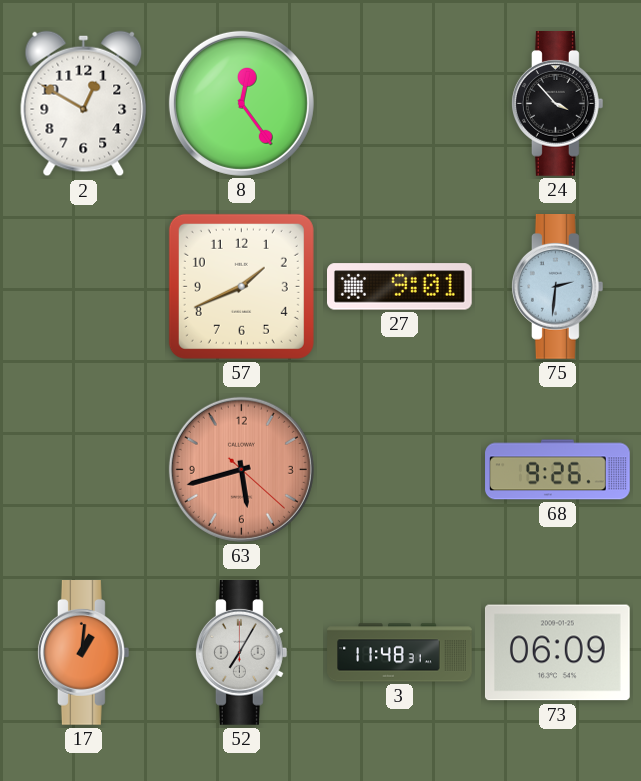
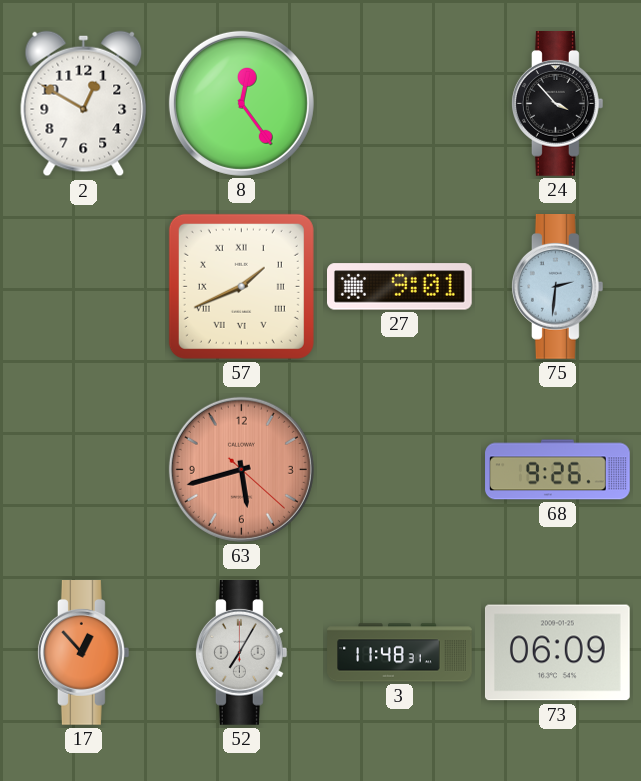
57 numerals: Arabic -> Roman (241, 286)
17: 1:01 -> 12:53 (83, 653)
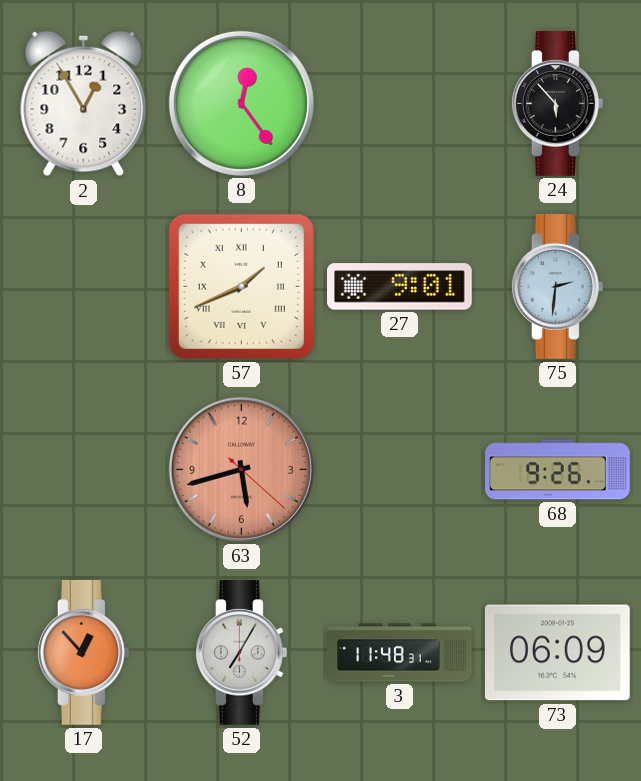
2: 12:50 -> 12:55 (84, 104)
24: 3:53 -> 5:53 (557, 104)
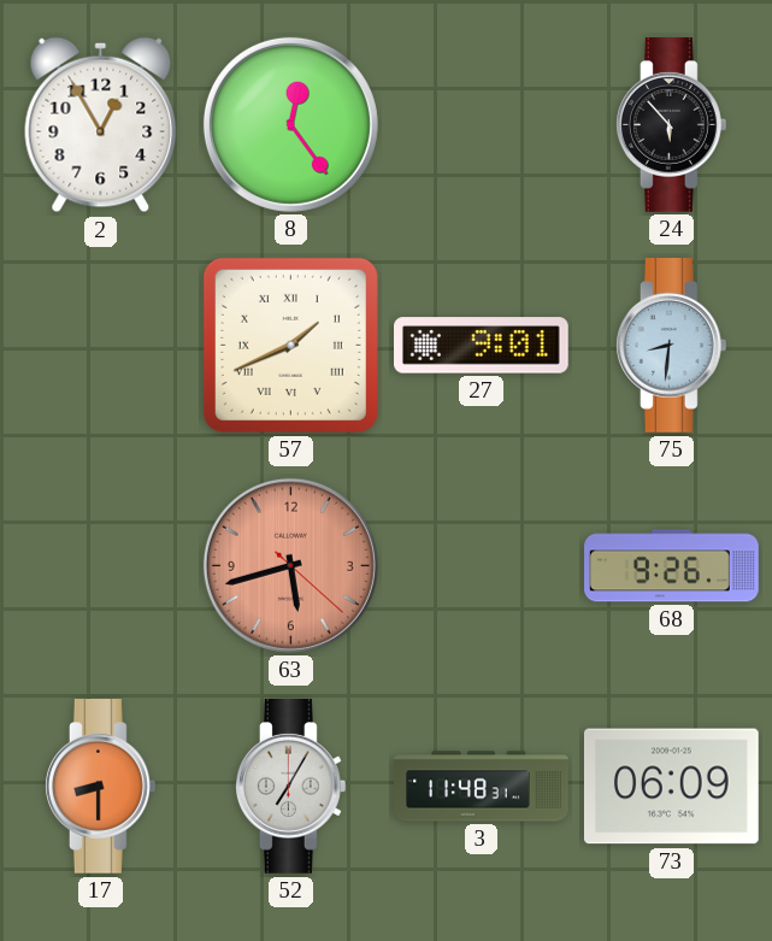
75: 2:31 -> 8:31 (671, 346)
17: 12:53 -> 8:30 (100, 787)
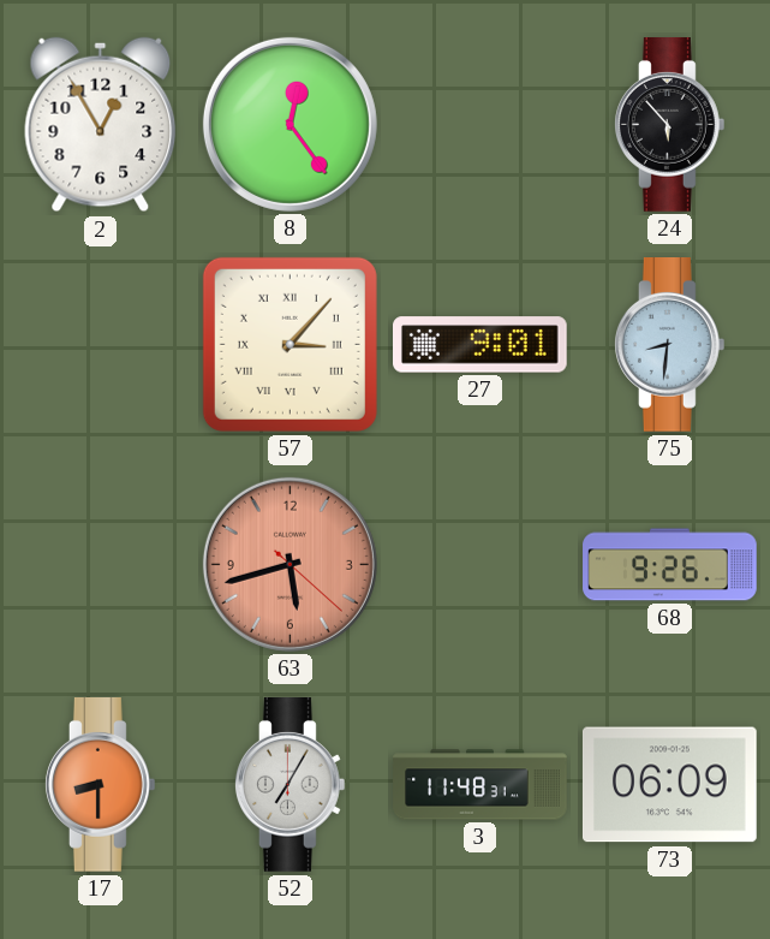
57: 1:41 -> 3:07 (290, 344)
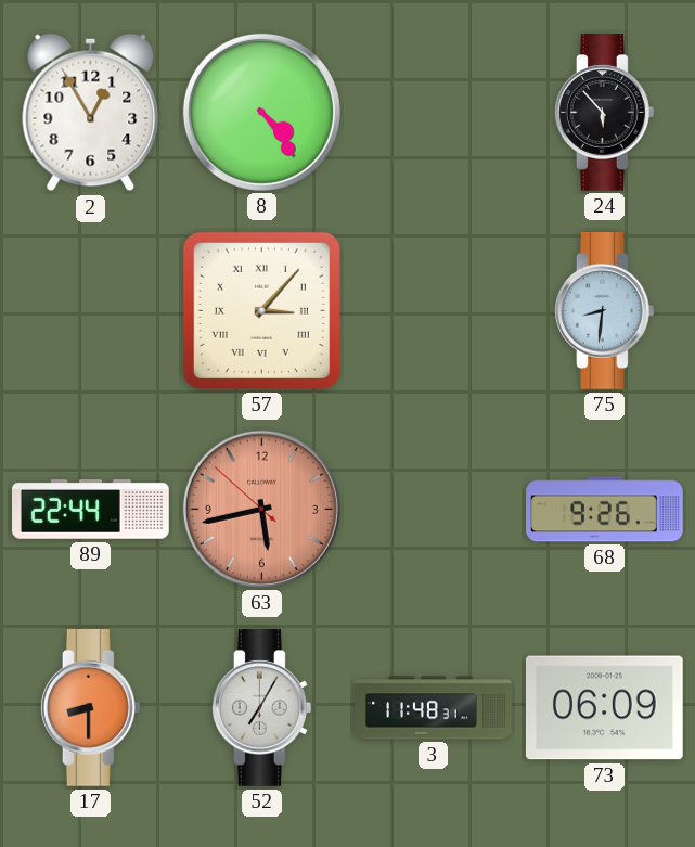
8: 12:24 -> 4:24 (261, 112)
27: 9:01 -> none (480, 345)
89: none -> 22:44 (91, 510)
63: 5:42:22 -> 5:42:52 (261, 509)
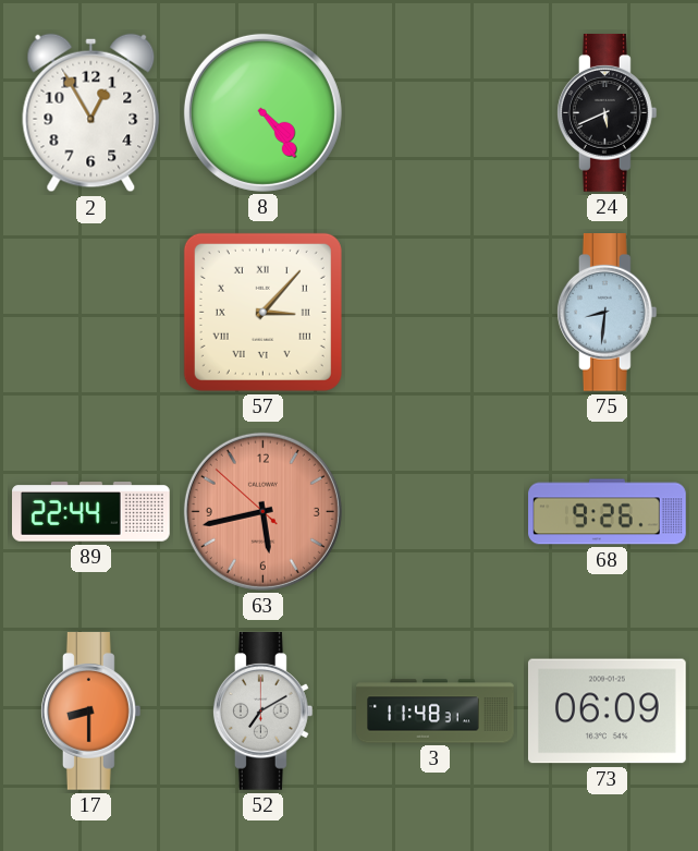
24: 5:53 -> 5:41 (607, 113)
52: 7:05 -> 7:10 (262, 712)
